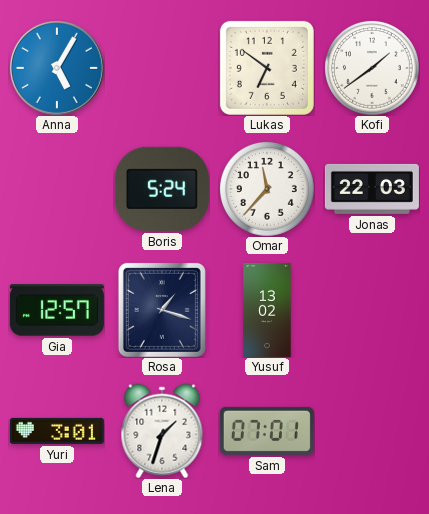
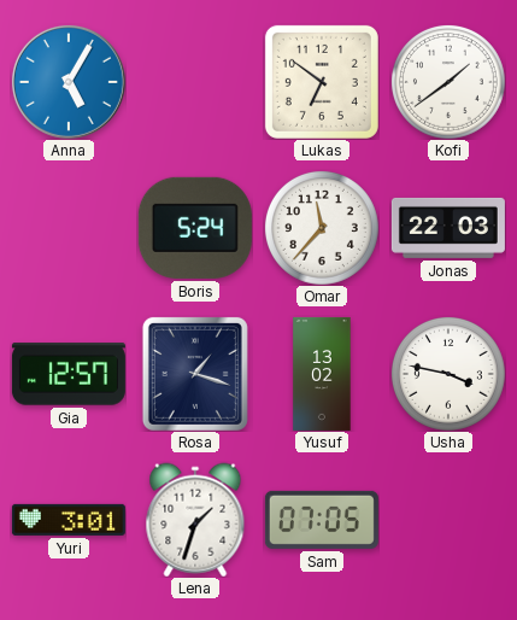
Usha: none -> 3:47 (448, 374)
Sam: 07:01 -> 07:05 (322, 520)
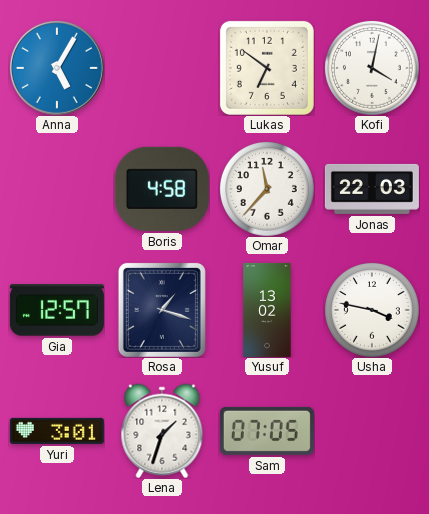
Kofi: 1:39 -> 4:02 (372, 68)
Boris: 5:24 -> 4:58 (162, 189)
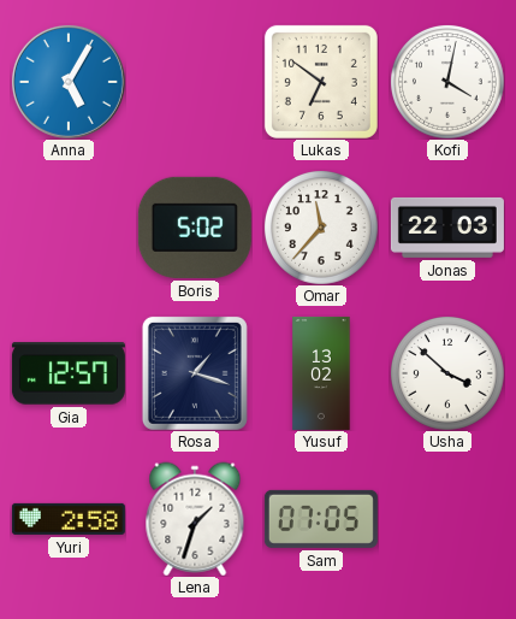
Boris: 4:58 -> 5:02 (195, 228)
Usha: 3:47 -> 3:52 (447, 373)
Yuri: 3:01 -> 2:58 (69, 519)
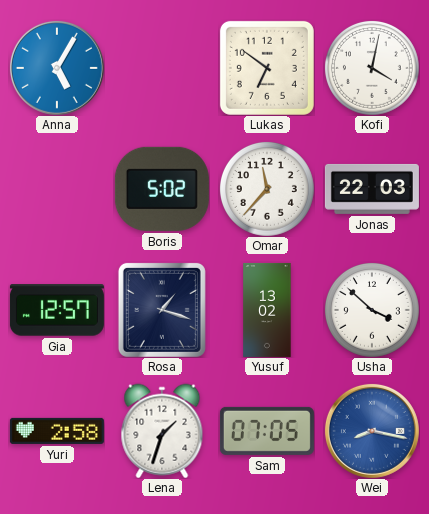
Wei: none -> 8:17 (372, 431)
